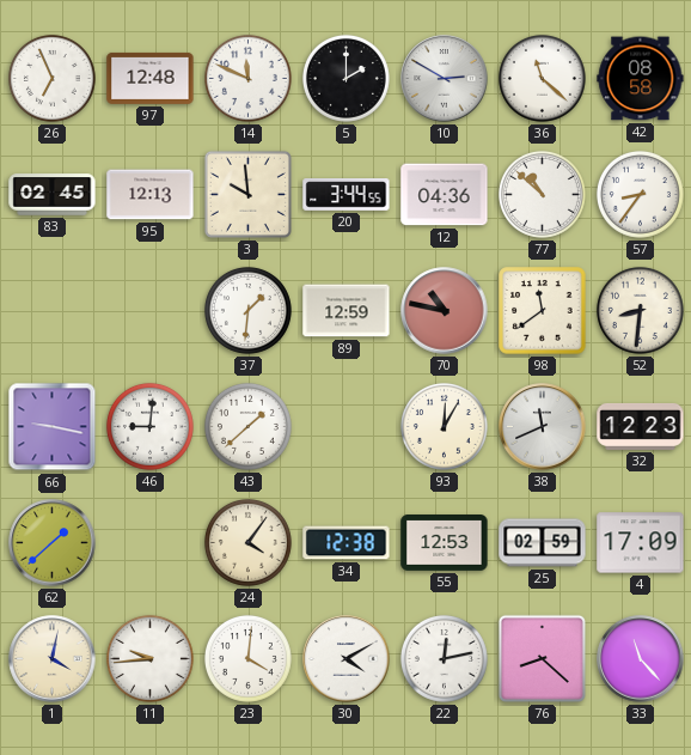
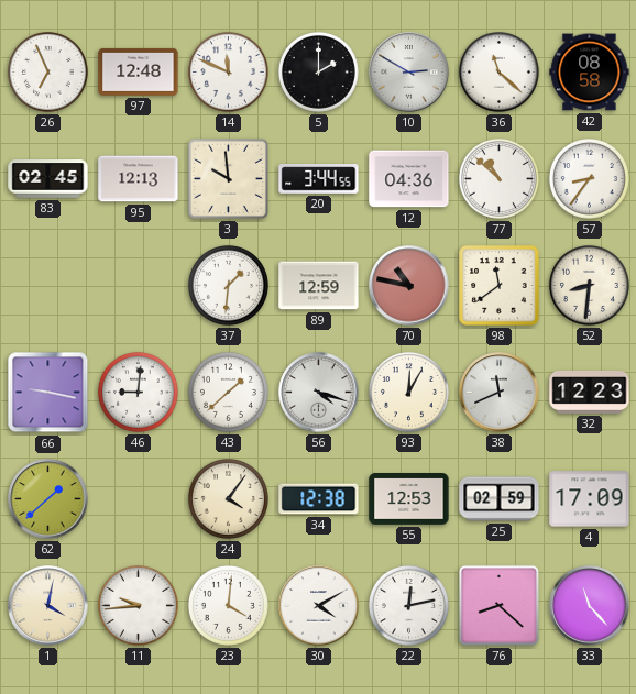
56: none -> 4:18 (319, 393)
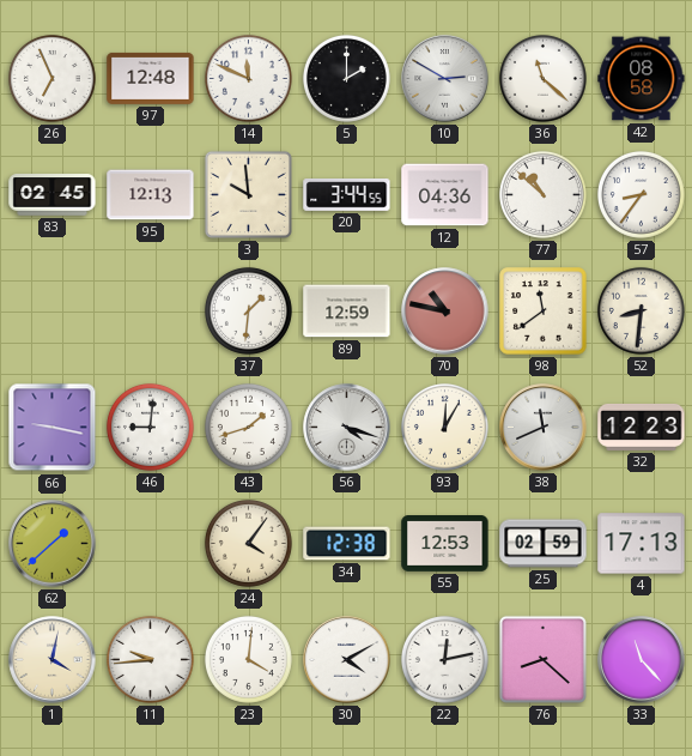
43: 1:38 -> 1:42 (248, 427)
4: 17:09 -> 17:13 (642, 544)
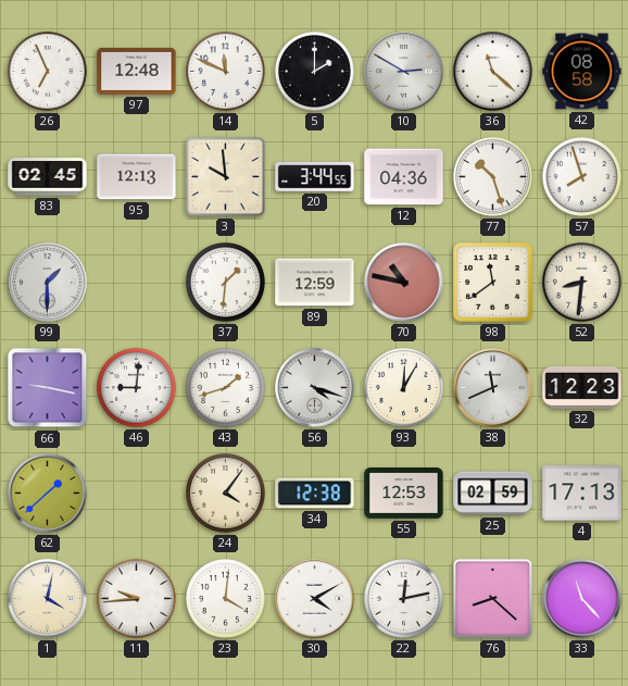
77: 10:52 -> 10:27 (492, 176)
57: 8:36 -> 7:57 (581, 176)
99: none -> 1:30 (48, 283)
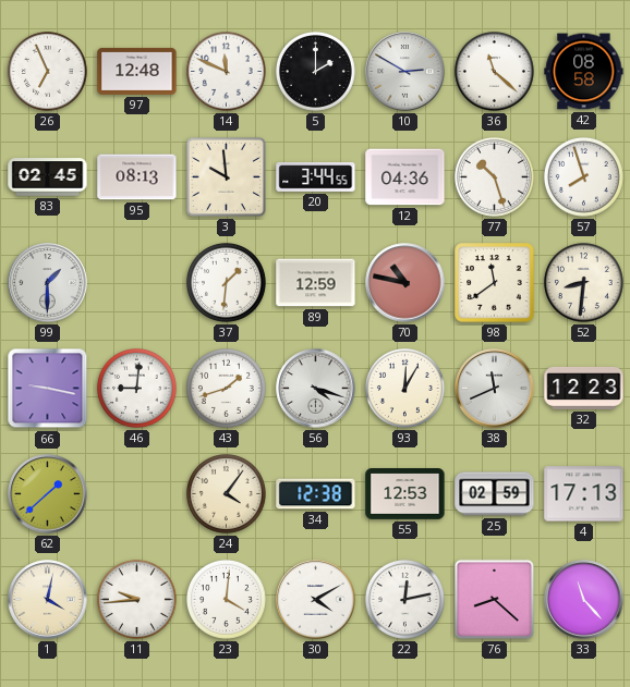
95: 12:13 -> 08:13 (137, 177)
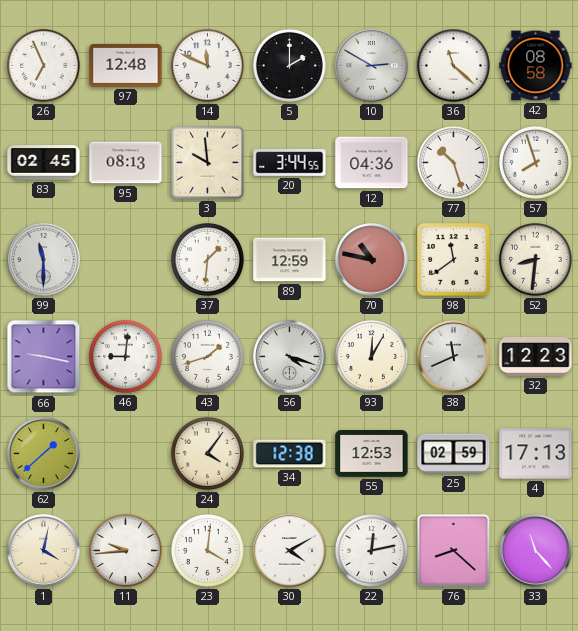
99: 1:30 -> 11:30 (44, 260)
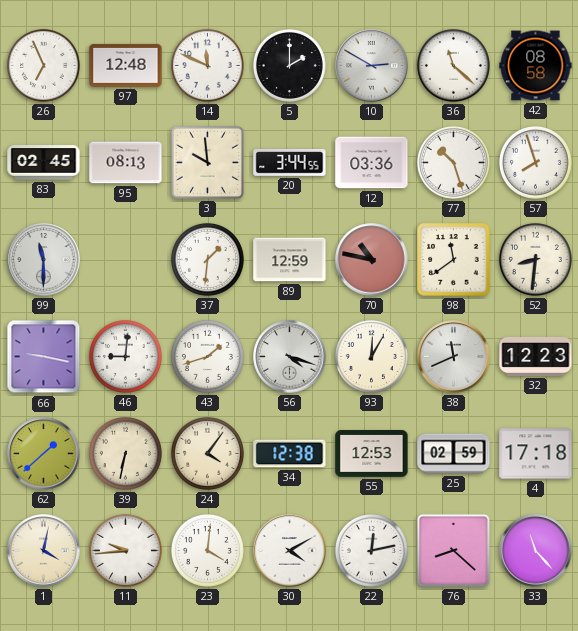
12: 04:36 -> 03:36 (372, 163)
39: none -> 6:32 (125, 453)
4: 17:13 -> 17:18 (536, 454)
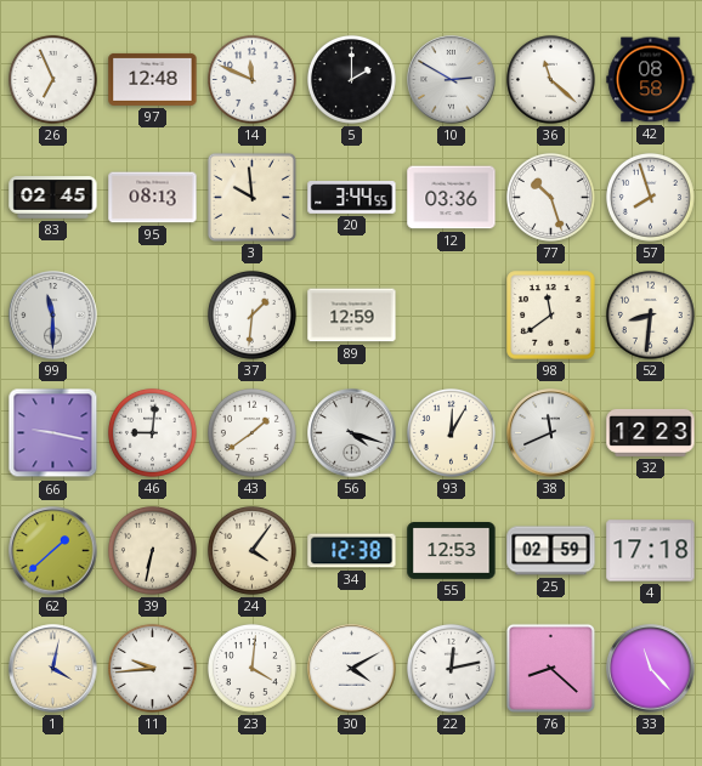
70: 10:47 -> none (372, 260)
43: 1:42 -> 1:39 (251, 432)
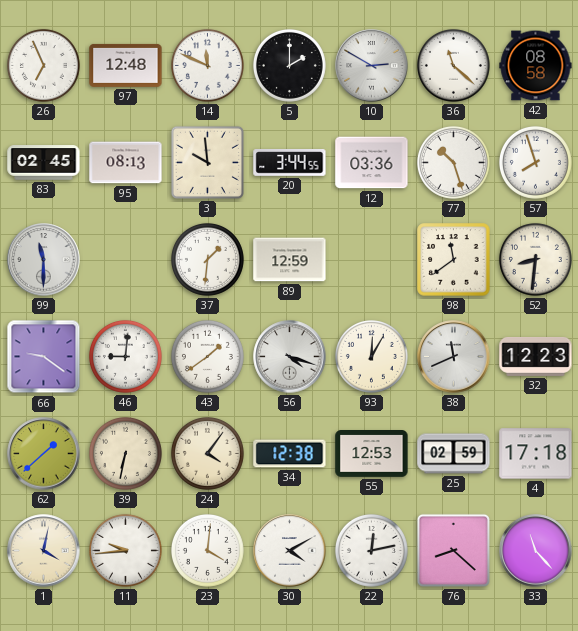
66: 9:17 -> 9:21 (44, 357)
